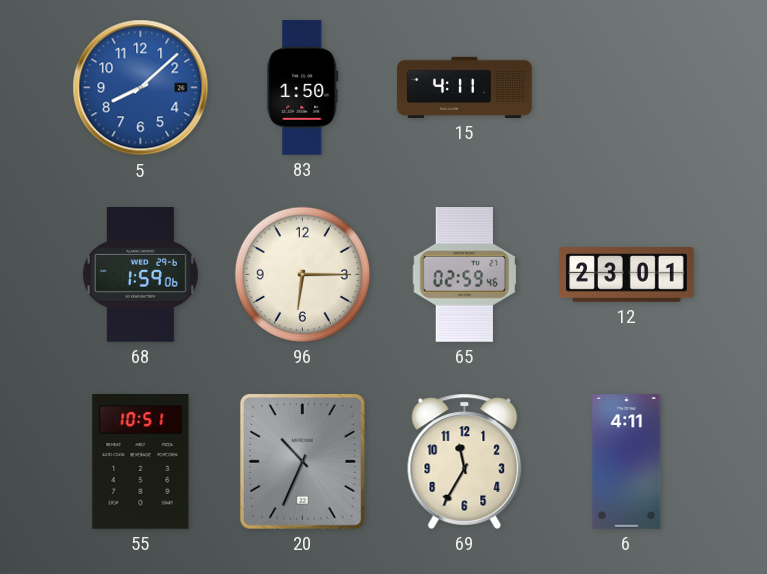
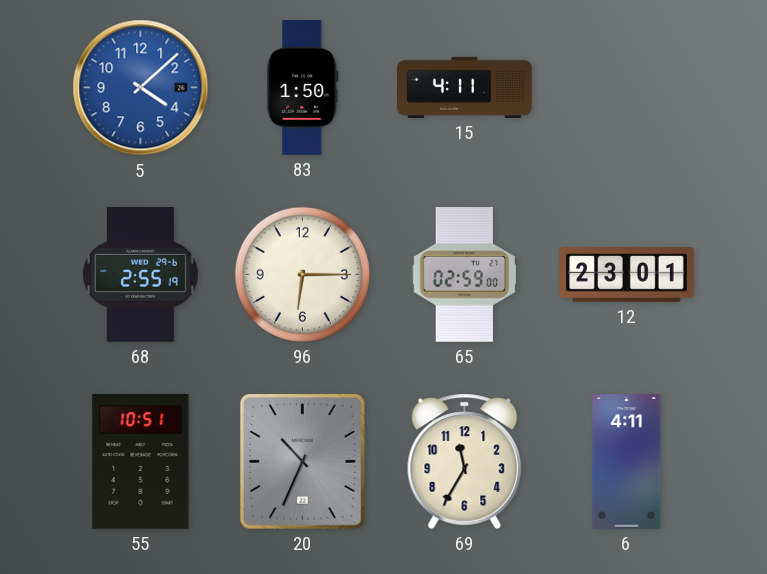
5: 8:08 -> 4:08 (141, 88)
68: 1:59 -> 2:55 (140, 275)
65: 02:59:46 -> 02:59:00 (465, 275)
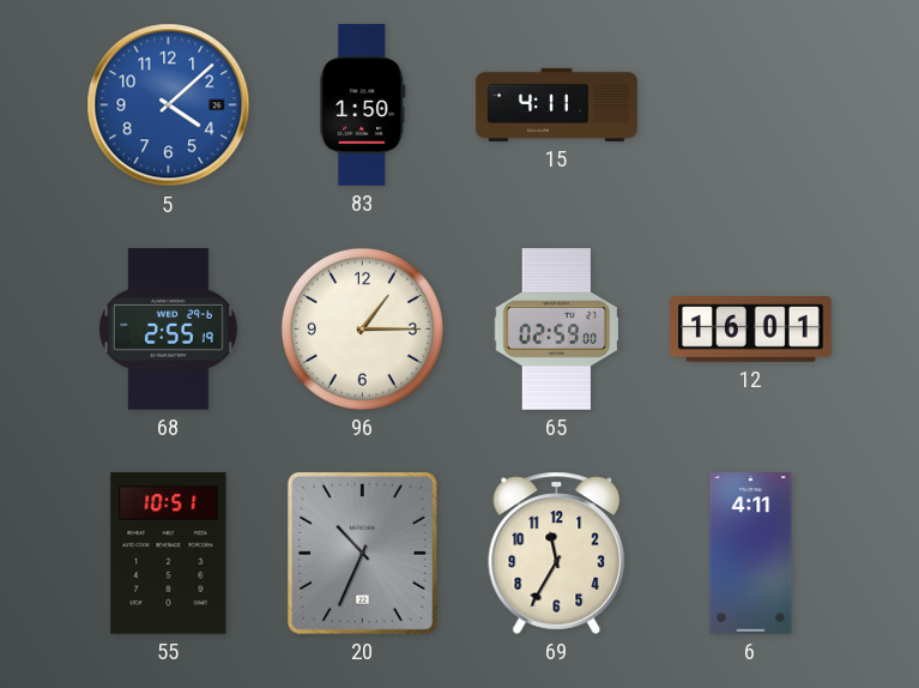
96: 6:15 -> 1:15 (362, 328)
12: 23:01 -> 16:01 (751, 330)
